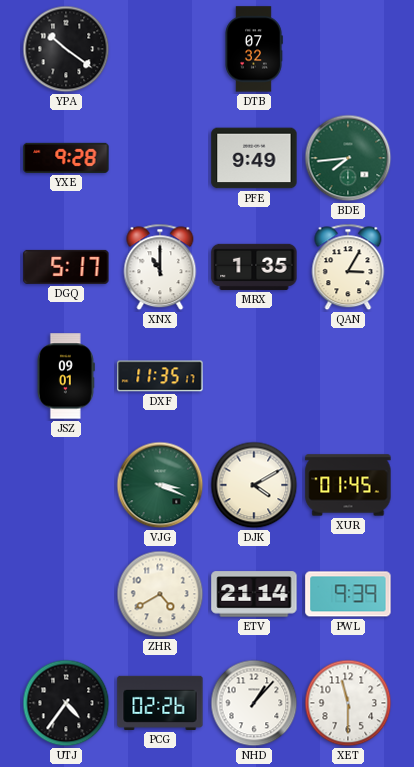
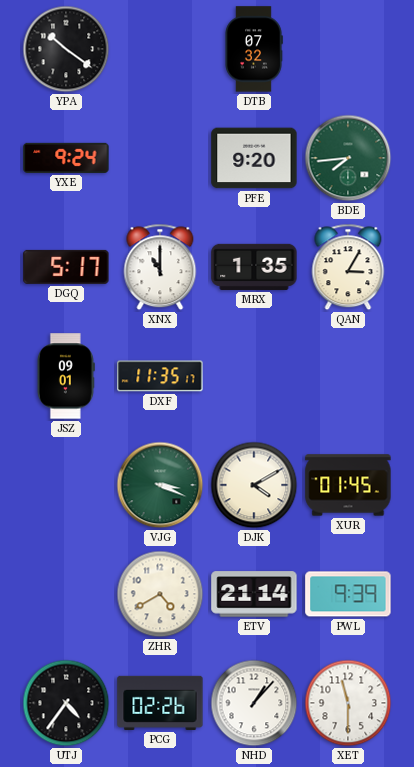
YXE: 9:28 -> 9:24 (66, 158)
PFE: 9:49 -> 9:20 (254, 158)
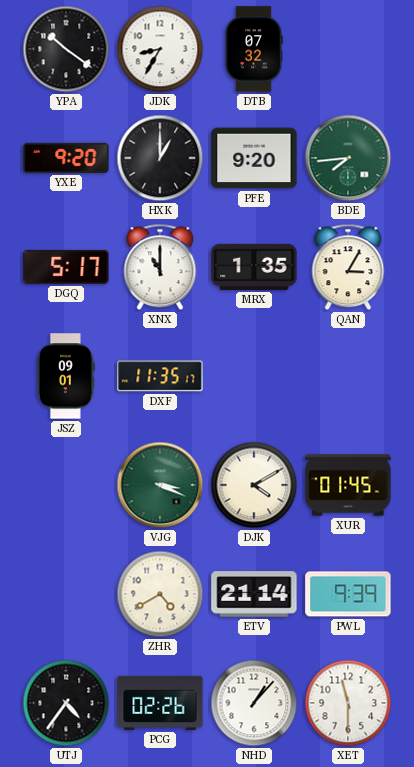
JDK: none -> 8:35 (160, 49)
YXE: 9:24 -> 9:20 (66, 158)
HXK: none -> 1:00 (160, 158)
